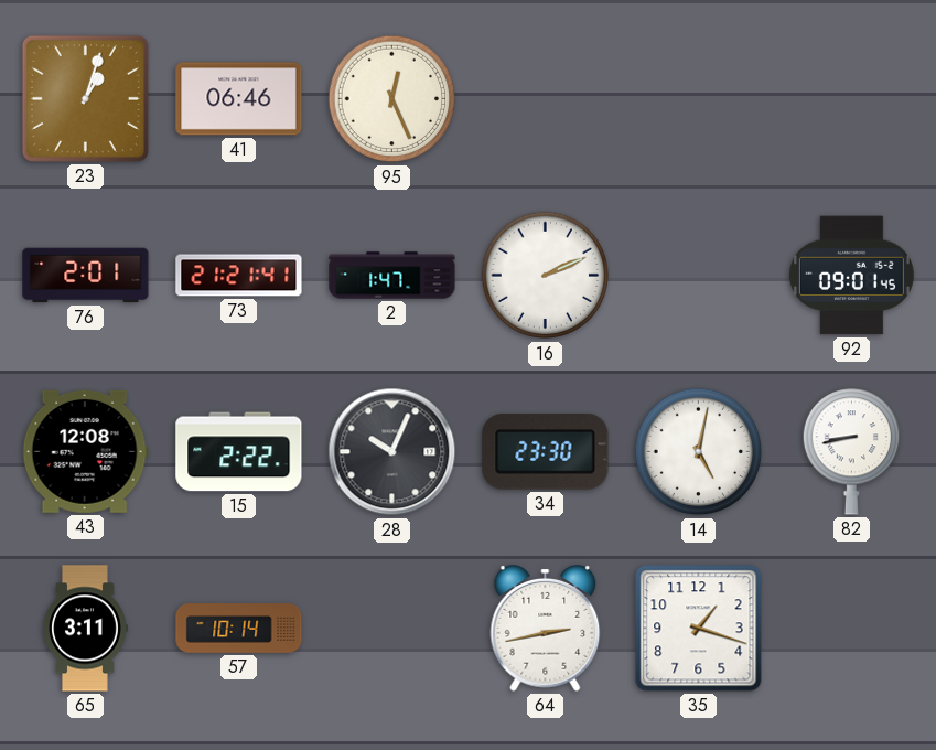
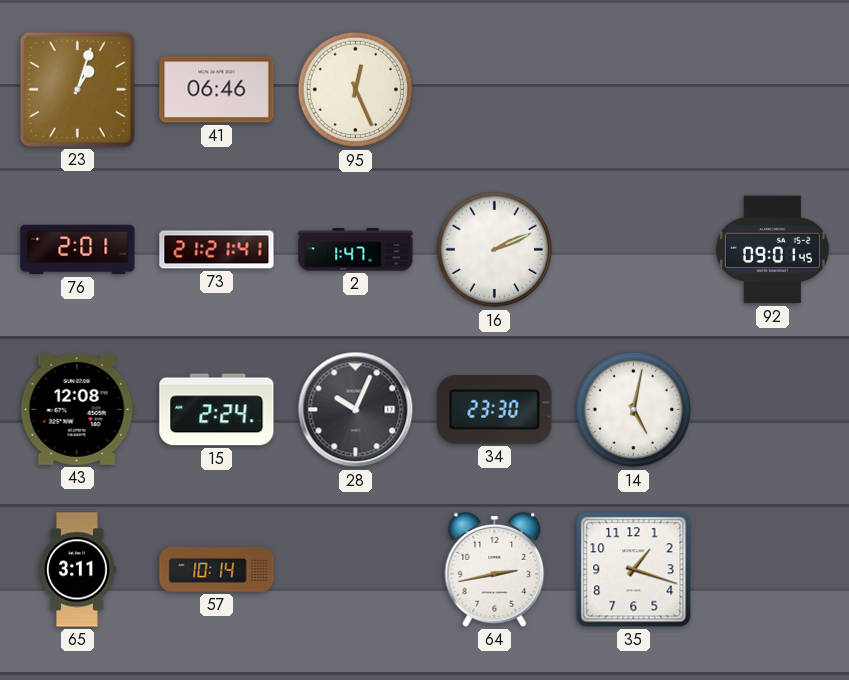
15: 2:22 -> 2:24 (217, 410)
82: 8:43 -> none (851, 452)
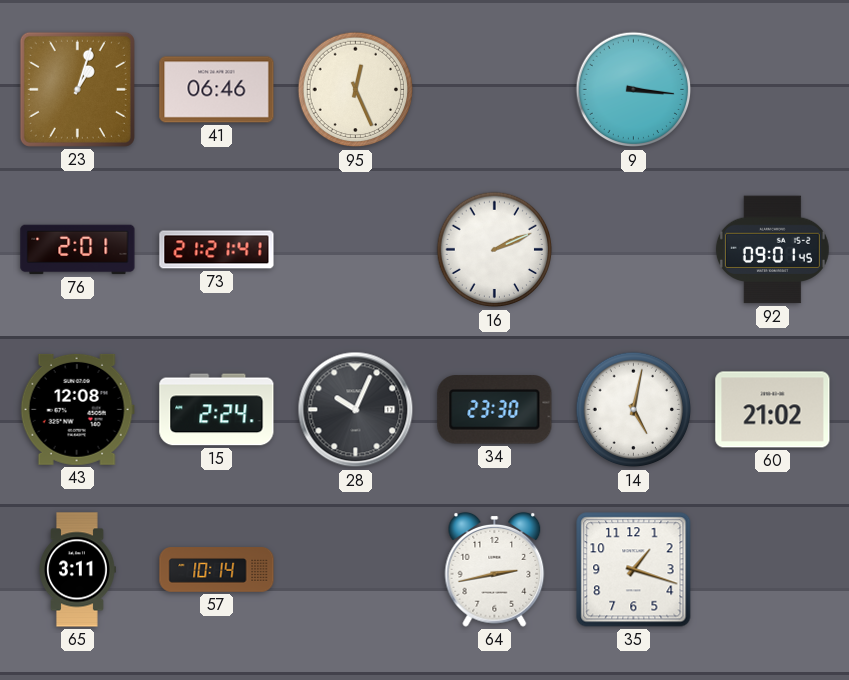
9: none -> 3:16 (634, 90)
2: 1:47 -> none (356, 250)
60: none -> 21:02 (773, 410)
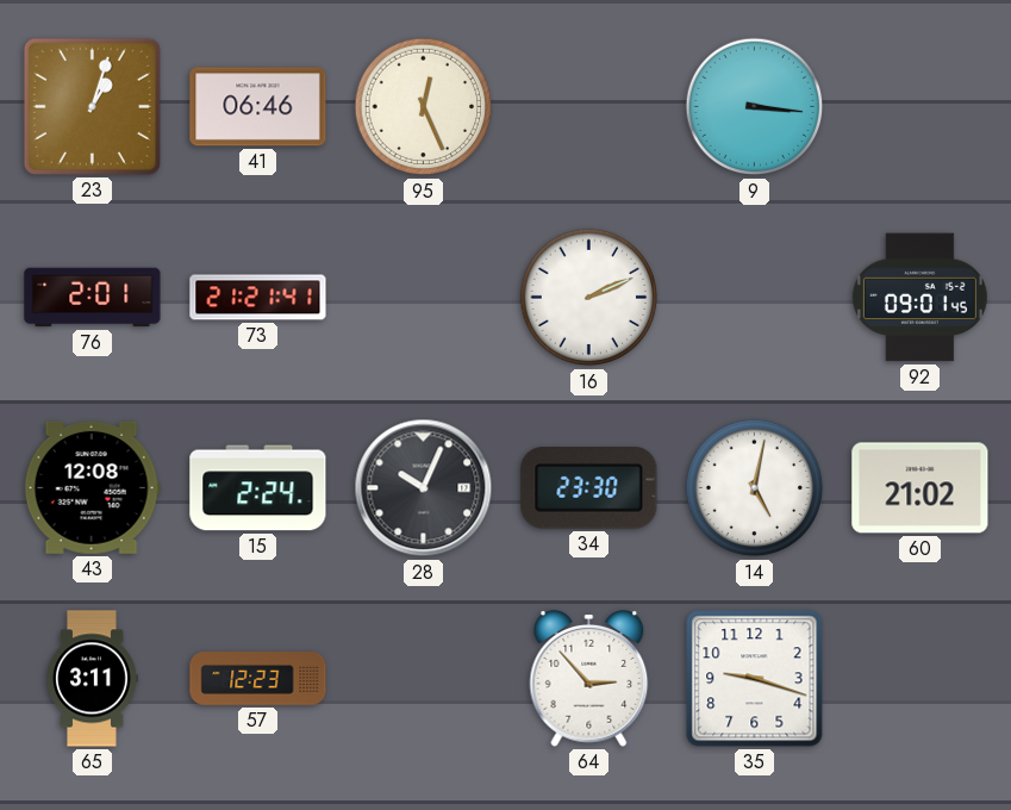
57: 10:14 -> 12:23 (258, 679)
64: 2:43 -> 2:53 (589, 678)
35: 1:18 -> 9:18 (755, 679)
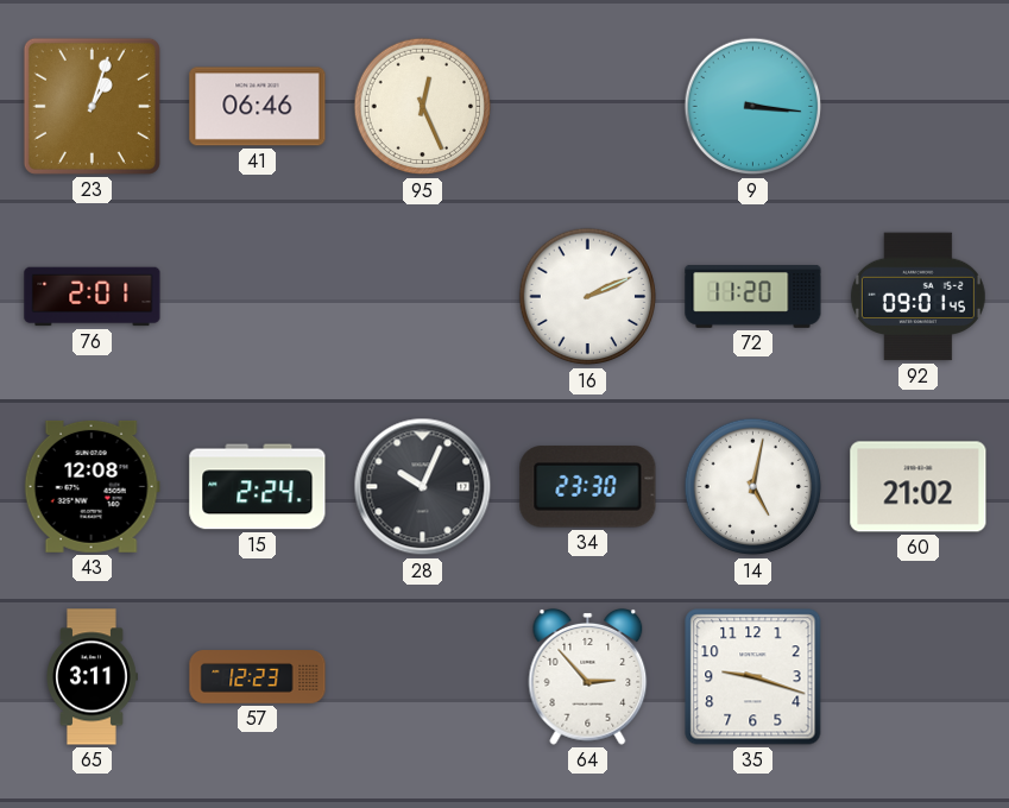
73: 21:21 -> none (258, 298)
72: none -> 11:20 (753, 296)
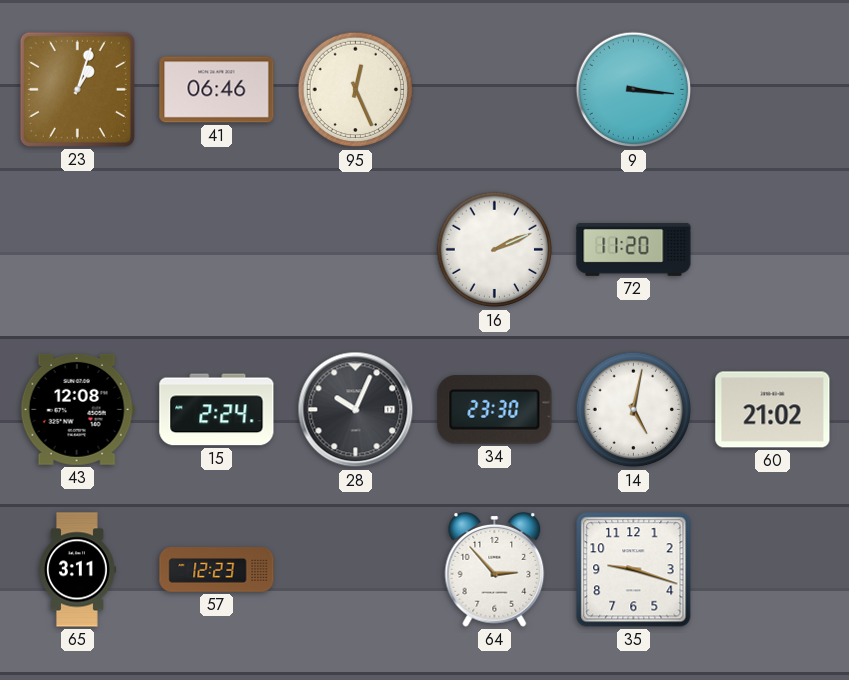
76: 2:01 -> none (93, 297)
92: 09:01 -> none (917, 297)
